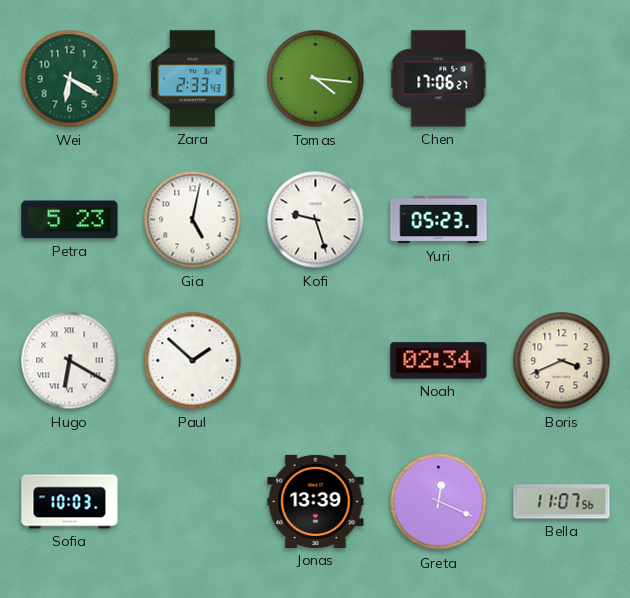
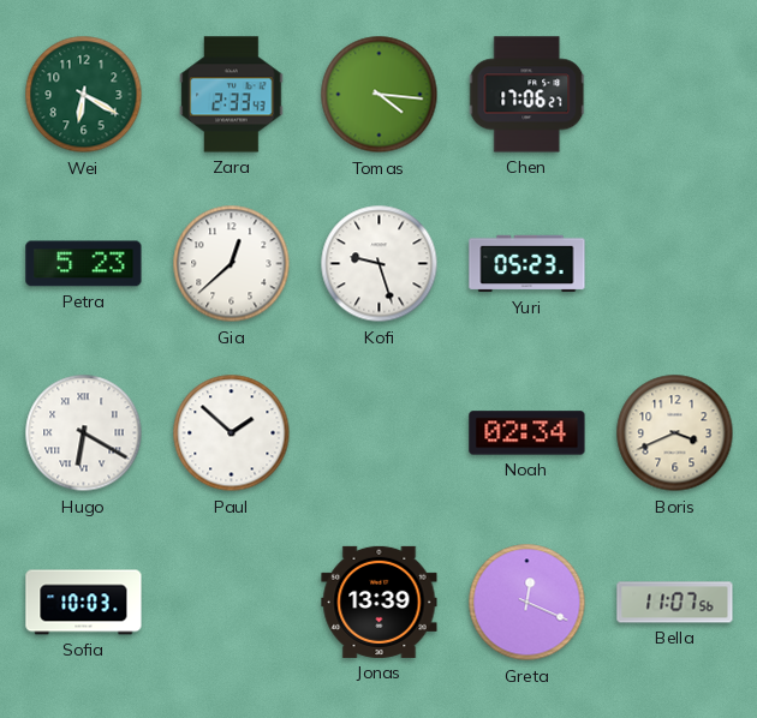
Gia: 5:02 -> 12:38 (232, 264)
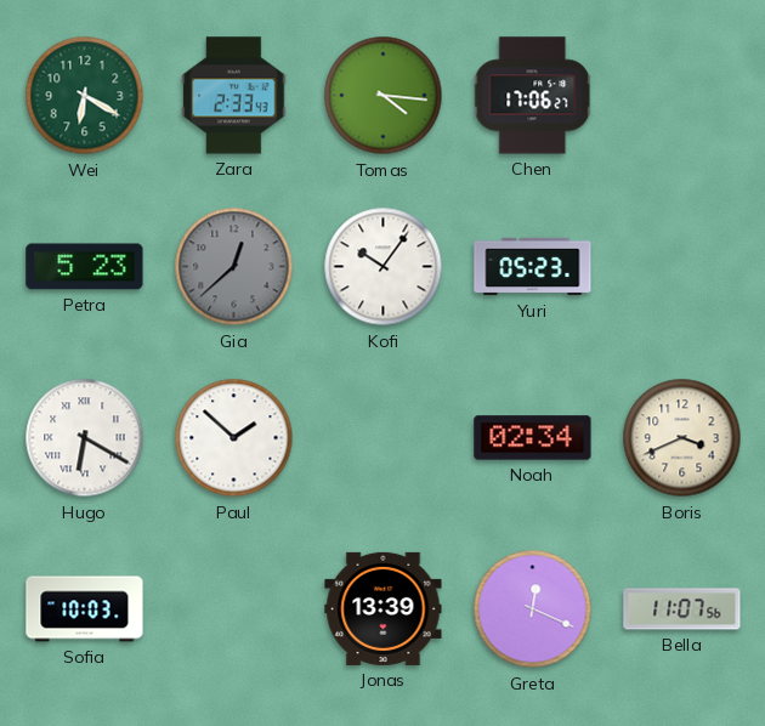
Gia dial: white -> grey (234, 267)
Kofi: 9:27 -> 10:06 (384, 267)
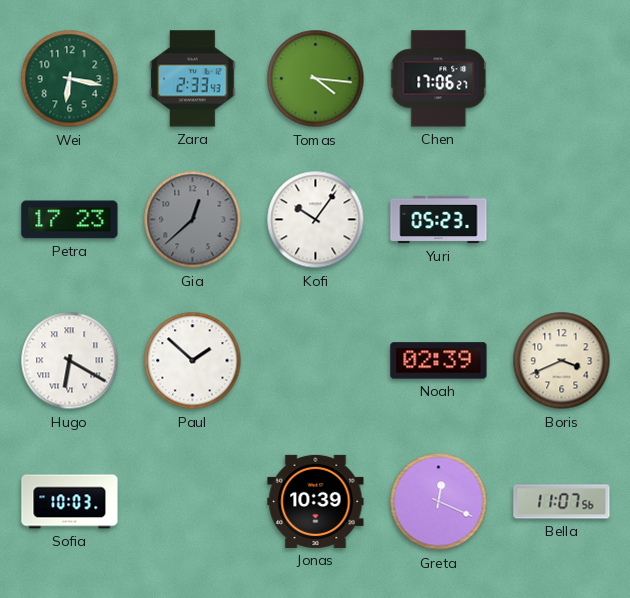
Wei: 6:20 -> 6:17 (70, 79)
Petra: 5:23 -> 17:23 (70, 220)
Noah: 02:34 -> 02:39 (439, 361)
Jonas: 13:39 -> 10:39 (316, 501)
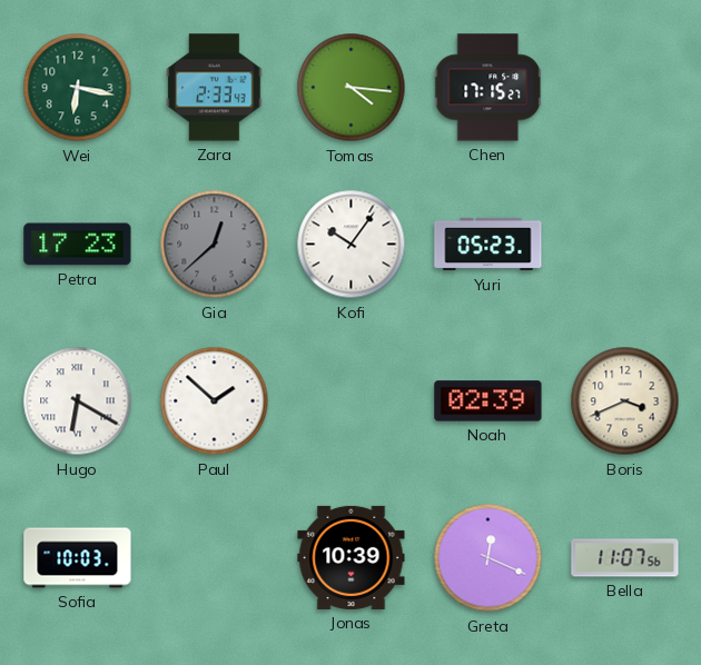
Chen: 17:06 -> 17:15 (488, 88)
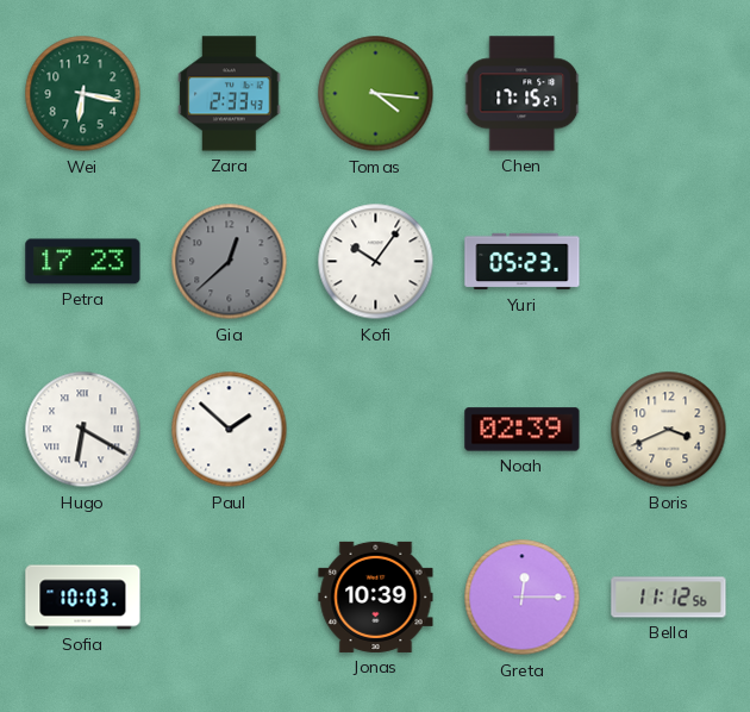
Greta: 12:19 -> 12:15 (523, 598)
Bella: 11:07 -> 11:12 (669, 598)
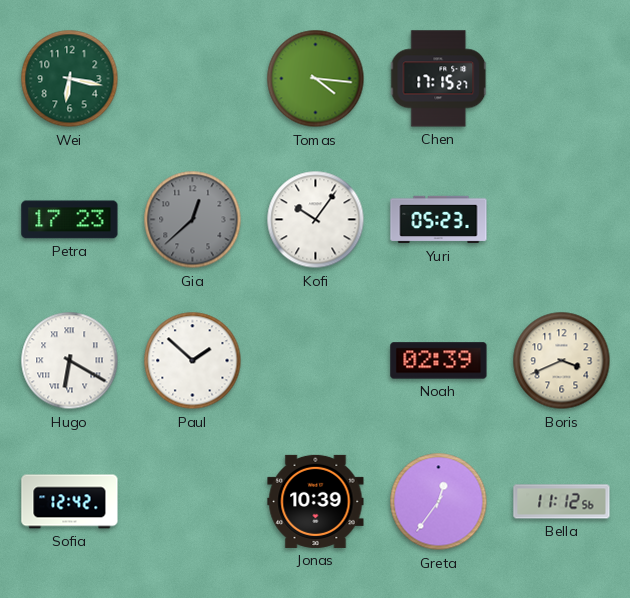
Zara: 2:33 -> none (230, 94)
Sofia: 10:03 -> 12:42 (70, 502)
Greta: 12:15 -> 12:36 (439, 502)
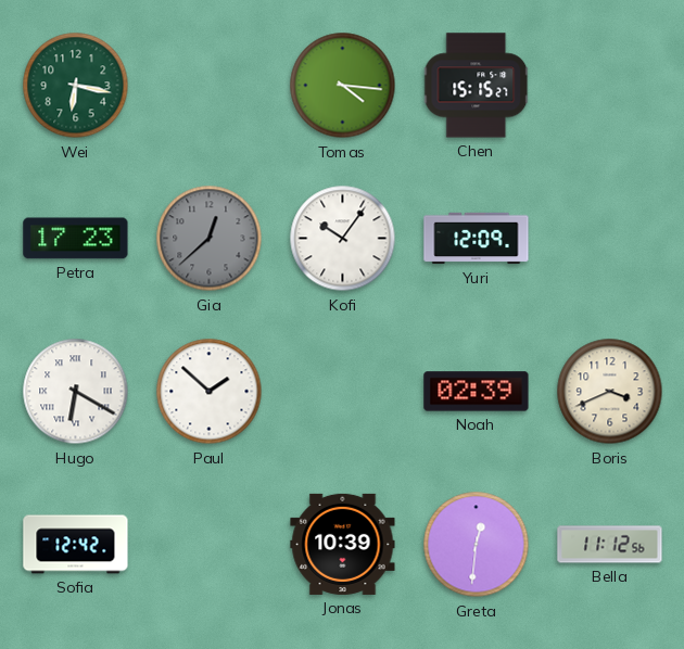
Chen: 17:15 -> 15:15 (477, 86)
Yuri: 05:23 -> 12:09 (477, 239)
Greta: 12:36 -> 12:31 (477, 545)
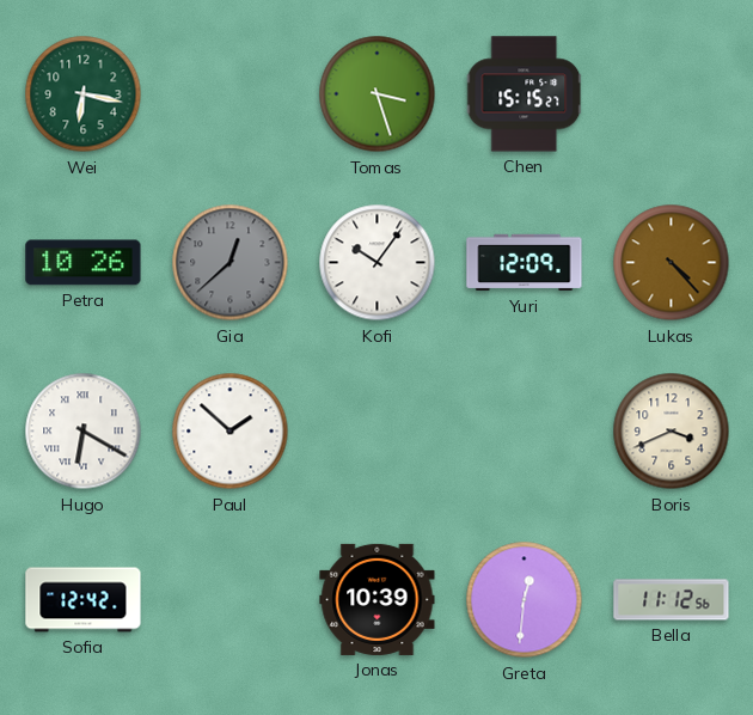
Tomas: 4:16 -> 3:27 (378, 94)
Petra: 17:23 -> 10:26 (84, 263)
Lukas: none -> 4:23 (672, 263)
Noah: 02:39 -> none (477, 392)
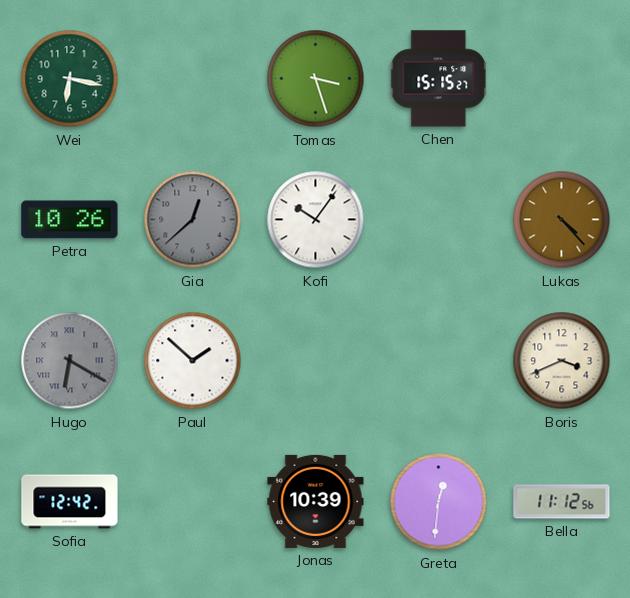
Yuri: 12:09 -> none (525, 263)
Hugo dial: white -> grey (70, 361)
